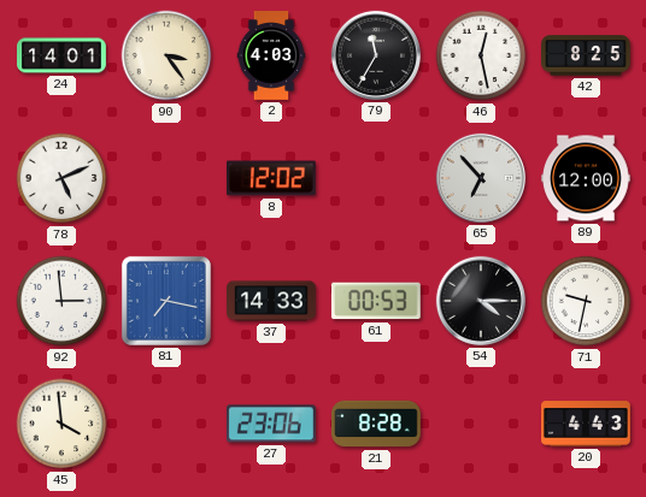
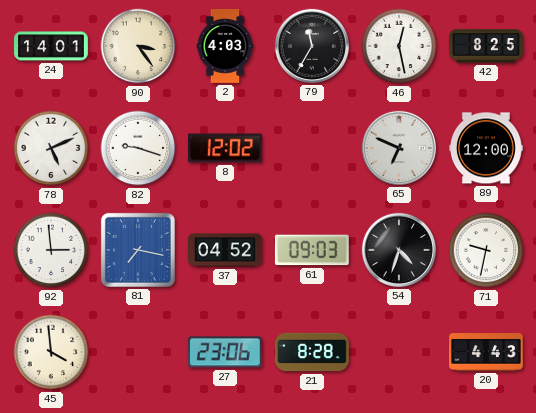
82: none -> 9:18 (138, 148)
65: 6:53 -> 6:49 (399, 148)
37: 14:33 -> 04:52 (226, 250)
61: 00:53 -> 09:03 (312, 250)
54: 4:15 -> 4:33 (399, 250)
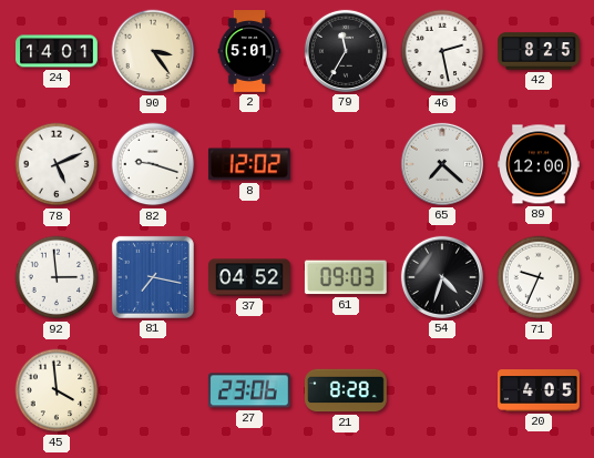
2: 4:03 -> 5:01 (249, 51)
46: 12:28 -> 2:28 (442, 51)
65: 6:49 -> 7:22 (442, 164)
71: 9:32 -> 9:34 (539, 277)
20: 4:43 -> 4:05 (540, 390)
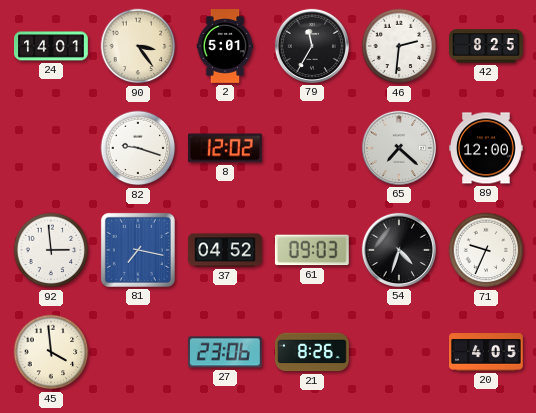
46: 2:28 -> 2:31 (399, 46)
78: 5:11 -> none (57, 164)
21: 8:28 -> 8:26 (313, 352)
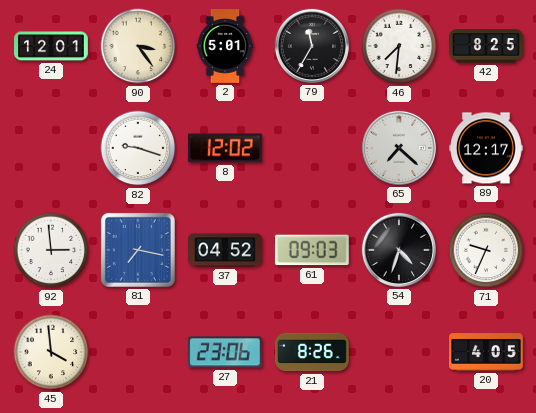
24: 14:01 -> 12:01 (52, 46)
46: 2:31 -> 7:31 (399, 46)
89: 12:00 -> 12:17 (487, 148)
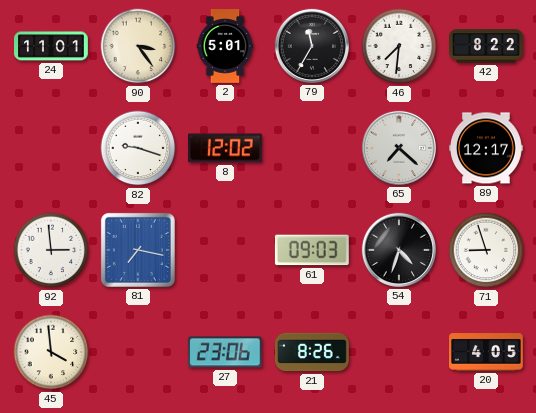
24: 12:01 -> 11:01 (52, 46)
42: 8:25 -> 8:22 (487, 46)
37: 04:52 -> none (226, 250)
71: 9:34 -> 8:57 (486, 250)
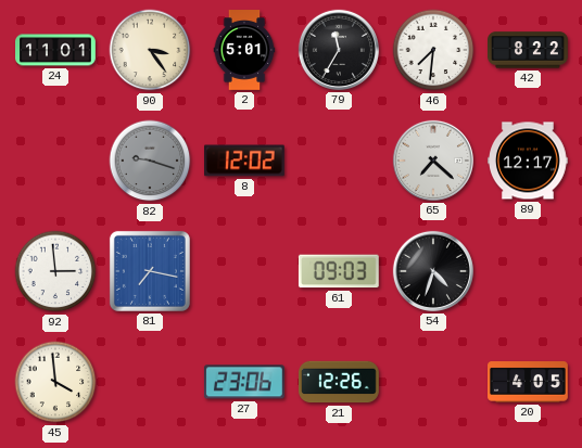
82 dial: white -> grey (150, 161)
71: 8:57 -> none (486, 250)
21: 8:26 -> 12:26 (340, 382)
